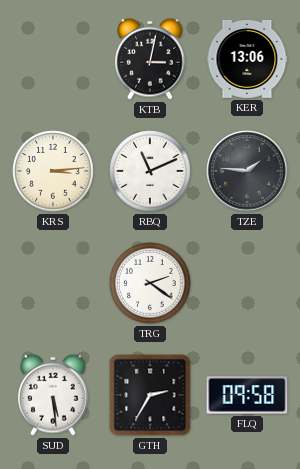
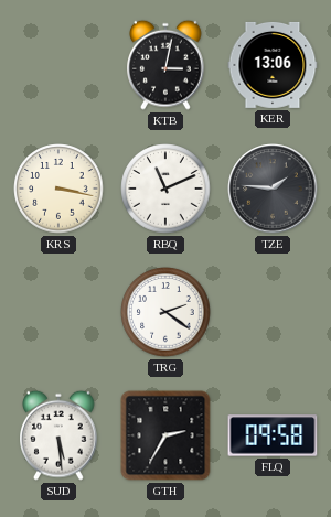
KRS: 3:14 -> 3:17 (58, 189)
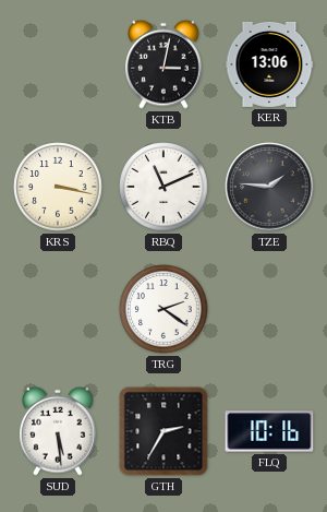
FLQ: 09:58 -> 10:16 (269, 431)
